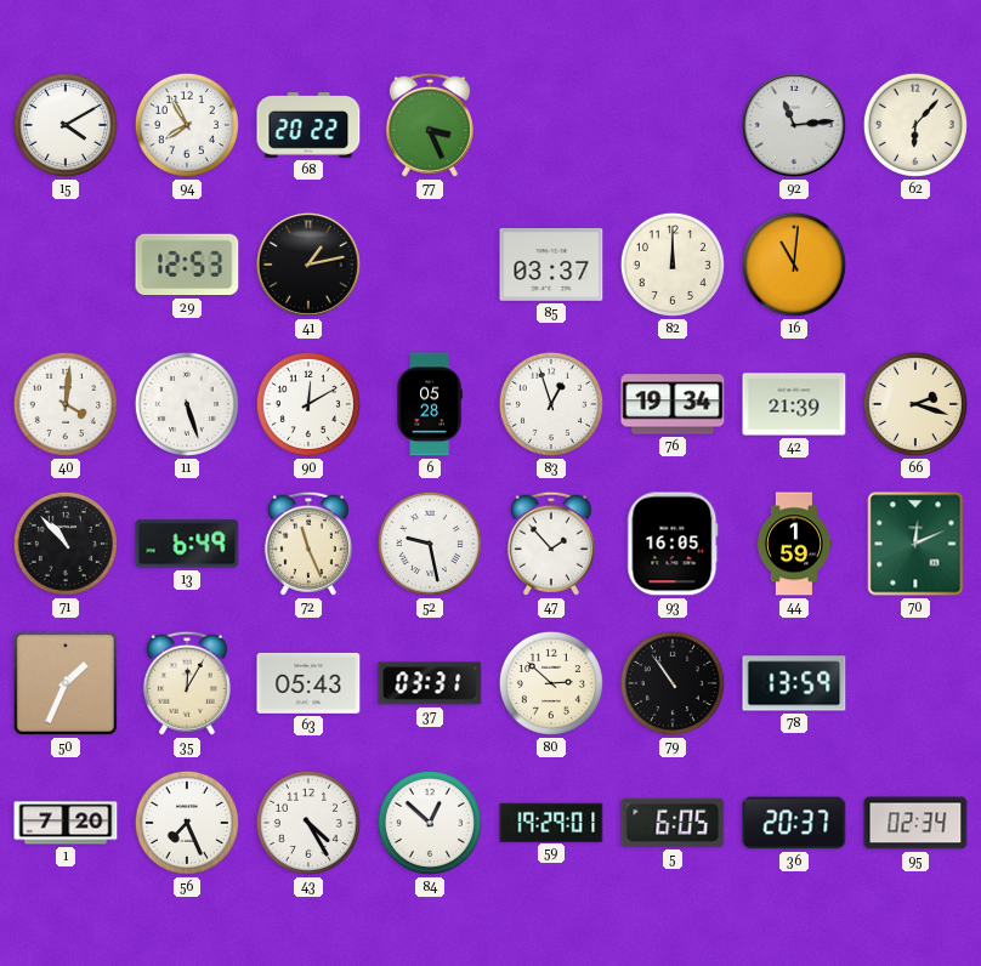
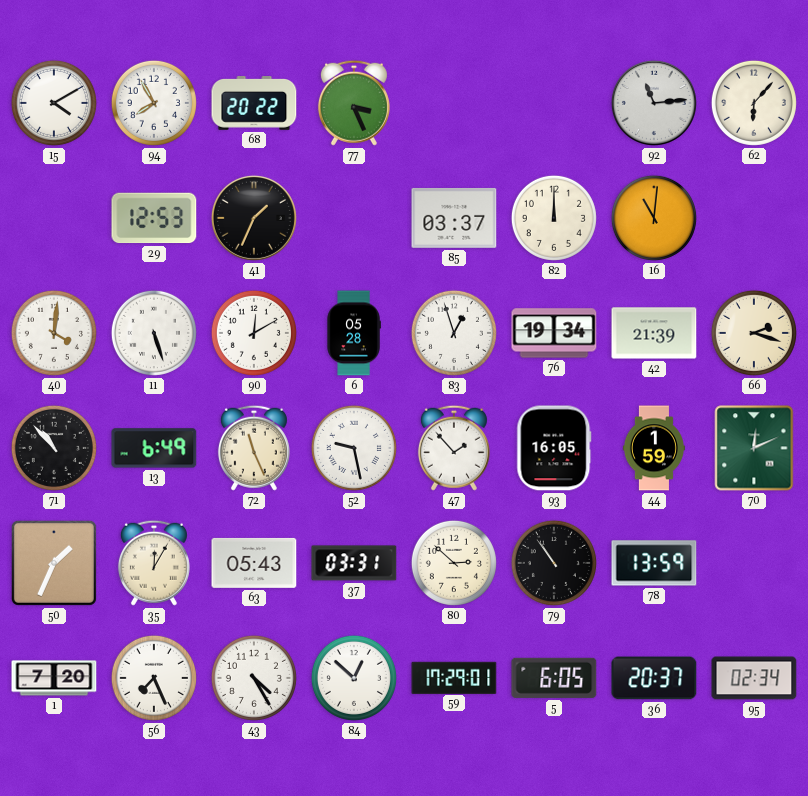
41: 1:13 -> 1:34 (254, 218)
59: 19:29 -> 17:29 (454, 677)
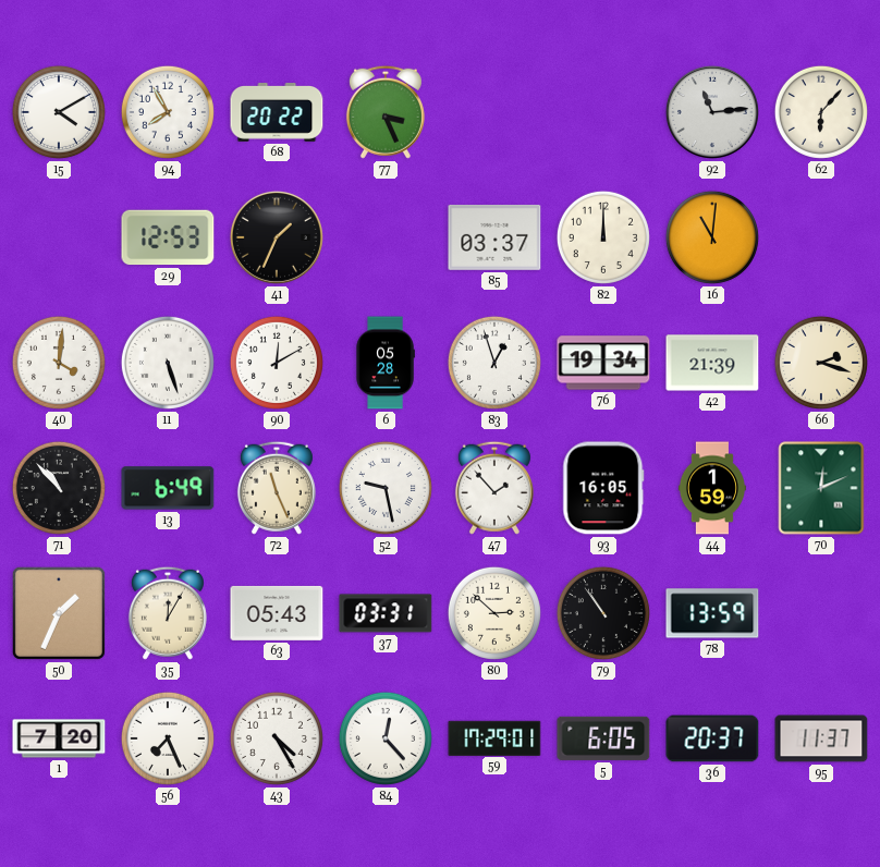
84: 12:52 -> 12:23 (386, 738)
95: 02:34 -> 11:37 (821, 738)
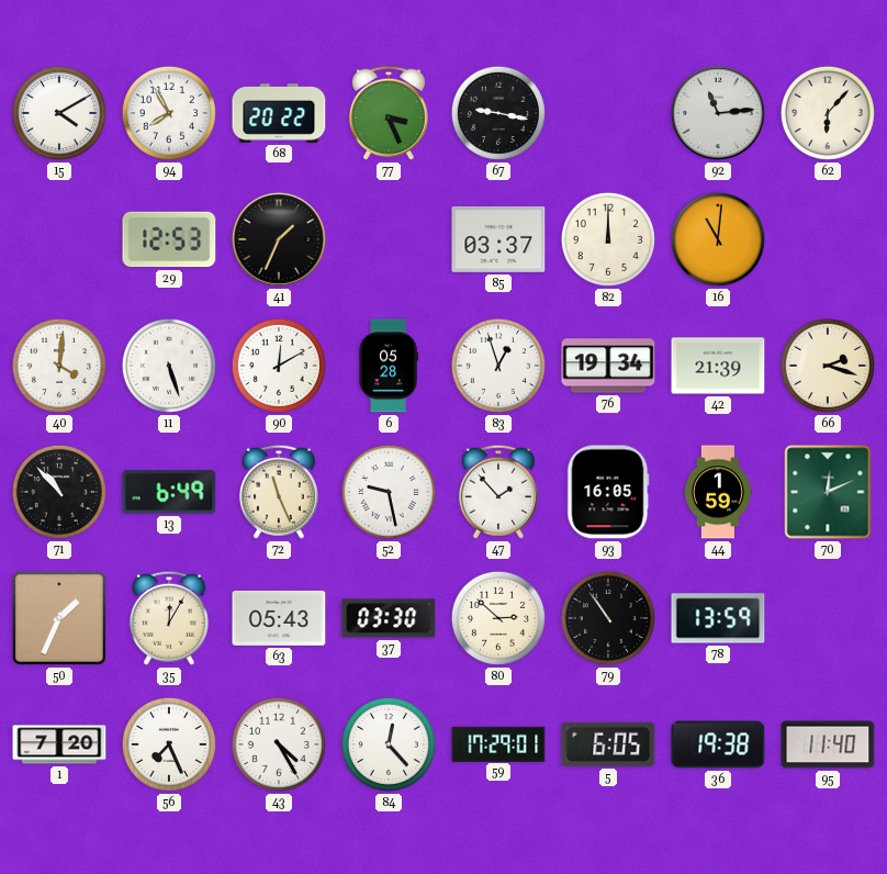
67: none -> 9:17 (498, 113)
37: 03:31 -> 03:30 (389, 618)
36: 20:37 -> 19:38 (718, 744)
95: 11:37 -> 11:40 (828, 744)
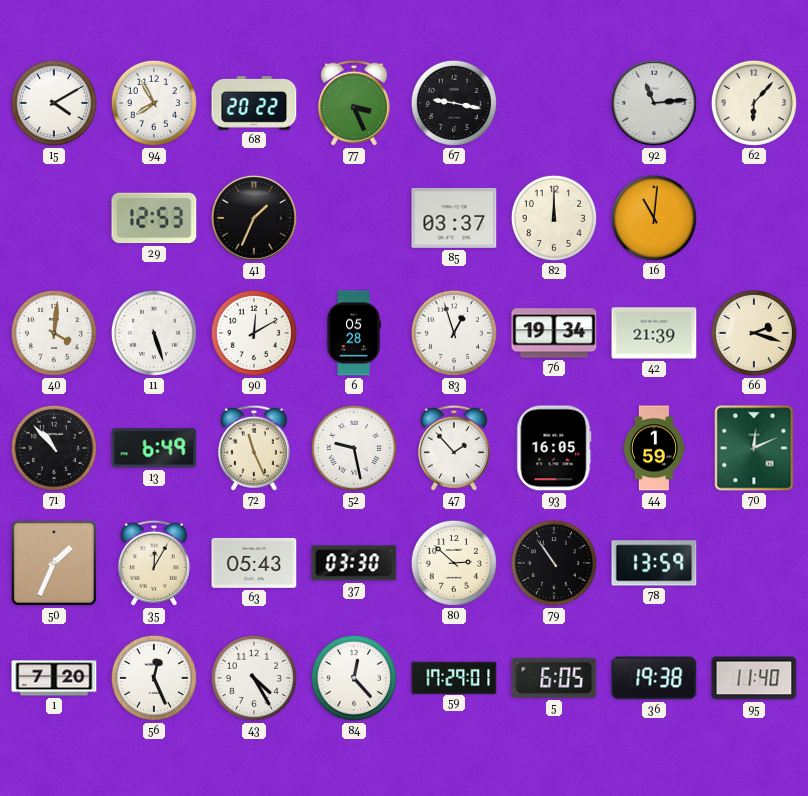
56: 7:26 -> 12:26 (154, 678)
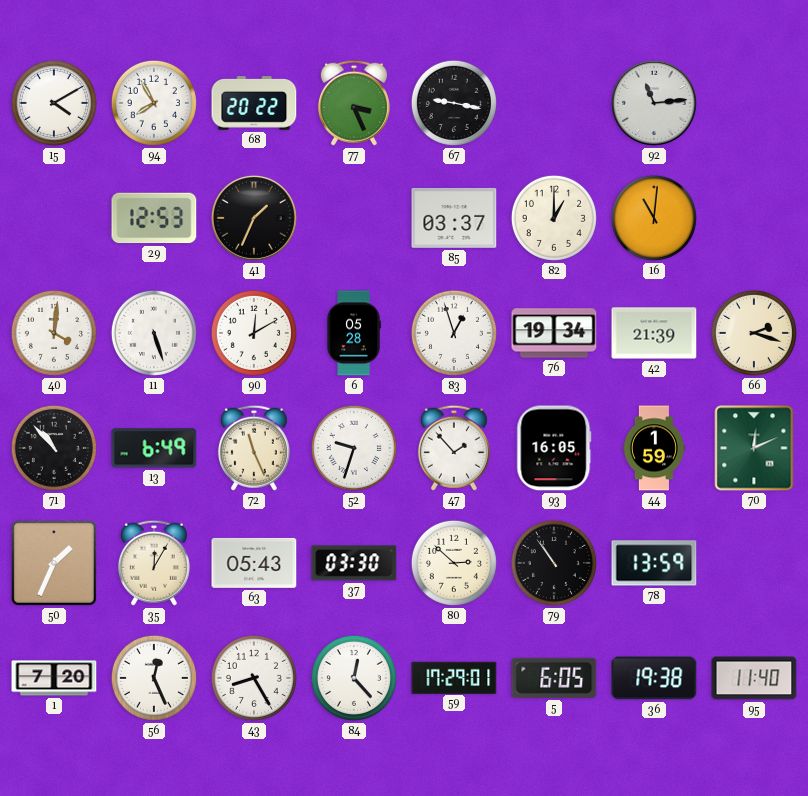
62: 6:07 -> none (754, 103)
82: 12:00 -> 1:00 (554, 218)
52: 9:28 -> 9:33 (354, 448)
43: 4:25 -> 8:25 (254, 678)
